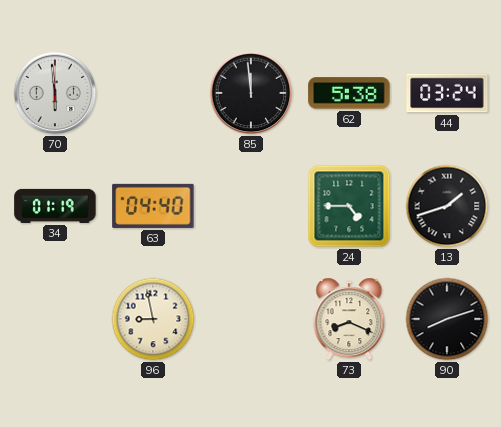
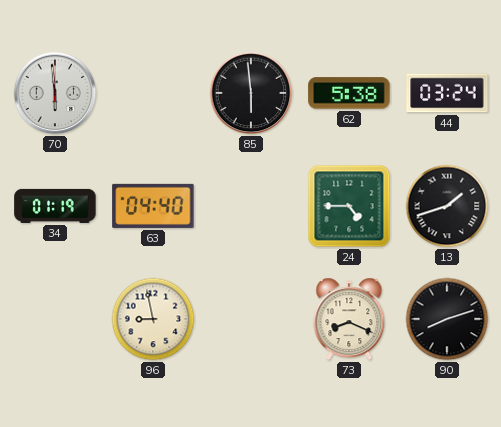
85: 11:59 -> 5:59 (251, 93)
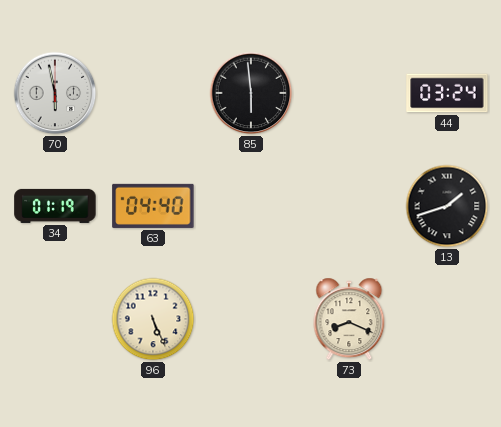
70: 5:59 -> 5:58 (55, 93)
62: 5:38 -> none (349, 93)
24: 4:45 -> none (349, 206)
96: 8:58 -> 5:26 (153, 319)
90: 8:12 -> none (447, 319)
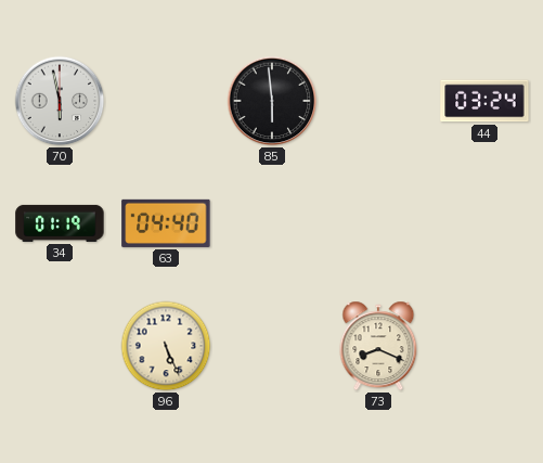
13: 1:42 -> none (447, 206)
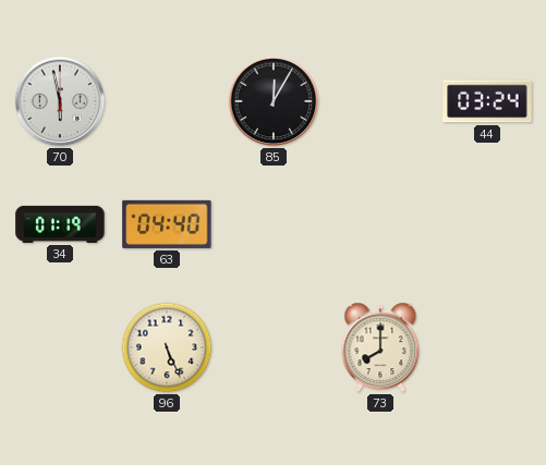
85: 5:59 -> 12:05 (274, 101)
73: 8:19 -> 8:00 (380, 347)
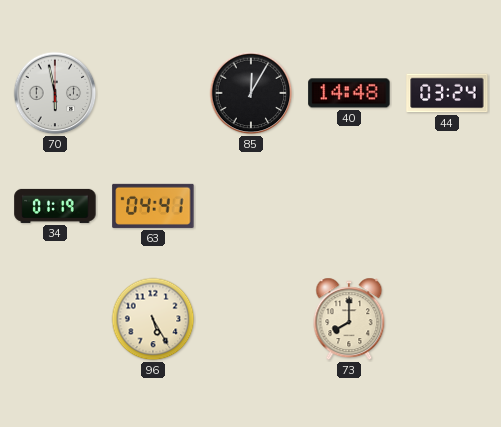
40: none -> 14:48 (349, 93)
63: 04:40 -> 04:41 (153, 206)
96: 5:26 -> 5:25 (153, 319)
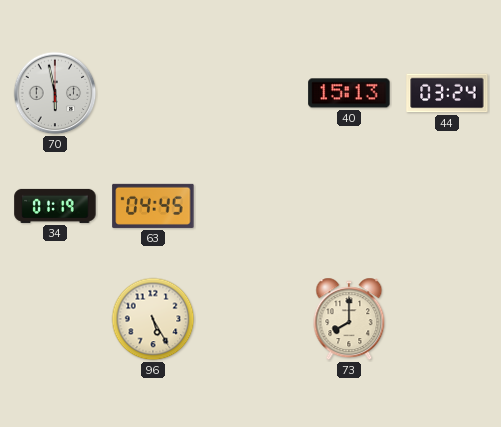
85: 12:05 -> none (251, 93)
40: 14:48 -> 15:13 (349, 93)
63: 04:41 -> 04:45 (153, 206)
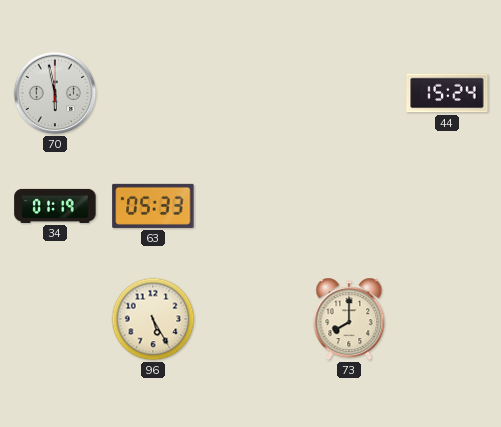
40: 15:13 -> none (349, 93)
44: 03:24 -> 15:24 (447, 93)
63: 04:45 -> 05:33 (153, 206)
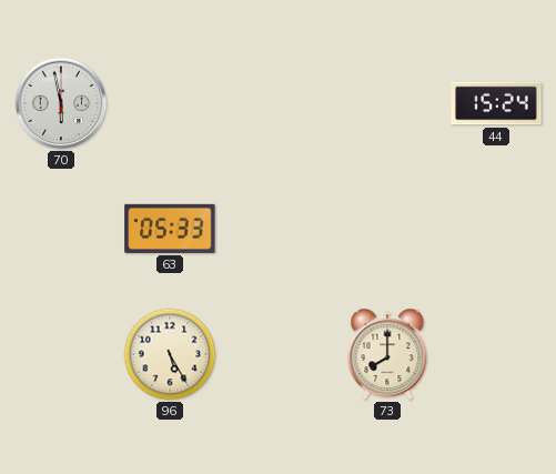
34: 01:19 -> none (55, 206)
